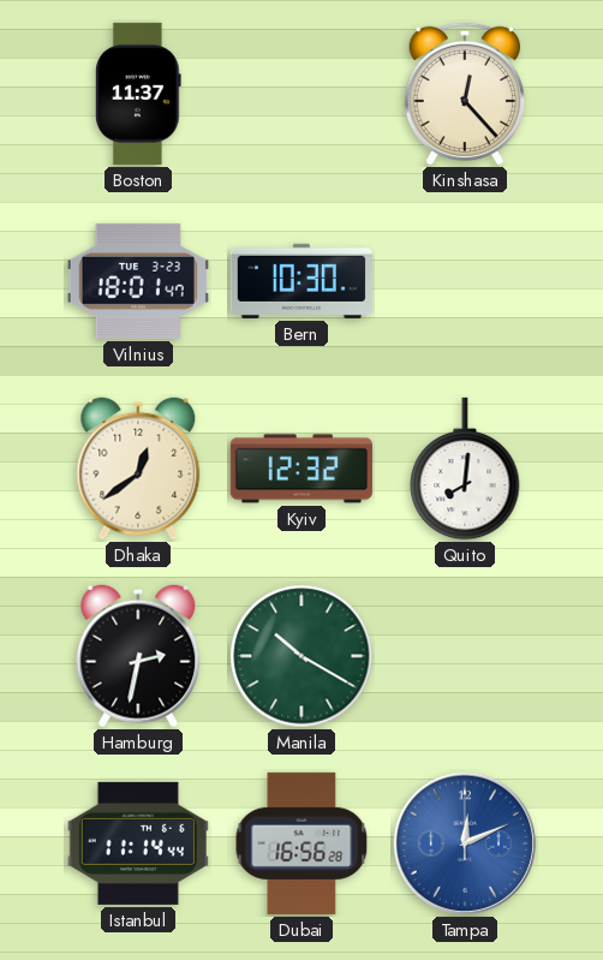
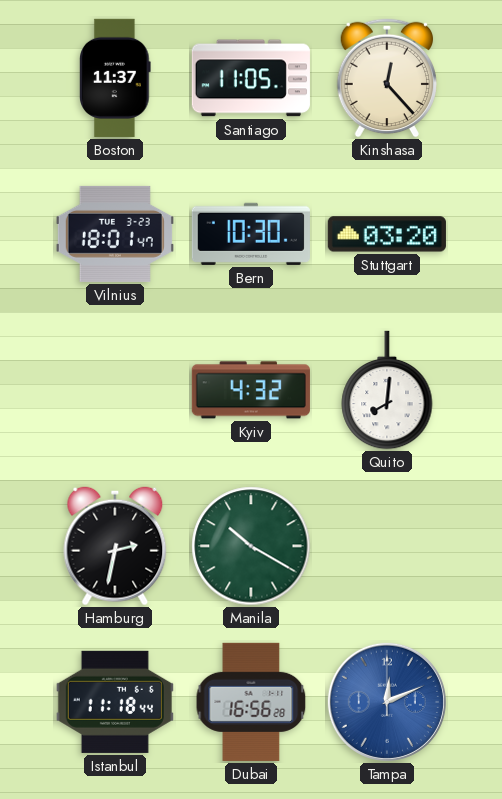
Santiago: none -> 11:05 (251, 78)
Stuttgart: none -> 03:20 (387, 234)
Dhaka: 12:39 -> none (138, 469)
Kyiv: 12:32 -> 4:32 (251, 390)
Istanbul: 11:14 -> 11:18 (115, 702)
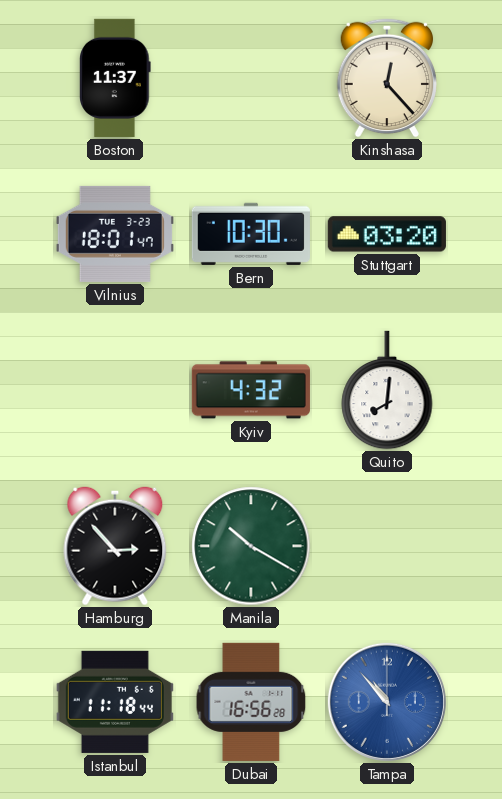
Santiago: 11:05 -> none (251, 78)
Hamburg: 2:32 -> 2:53 (115, 546)
Tampa: 12:11 -> 10:53 (387, 702)
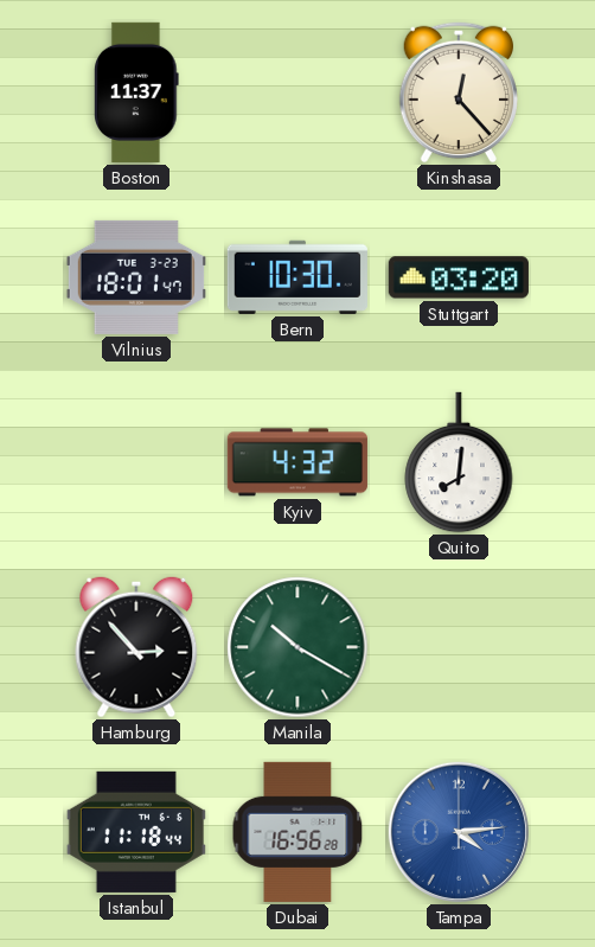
Tampa: 10:53 -> 4:14 (459, 832)
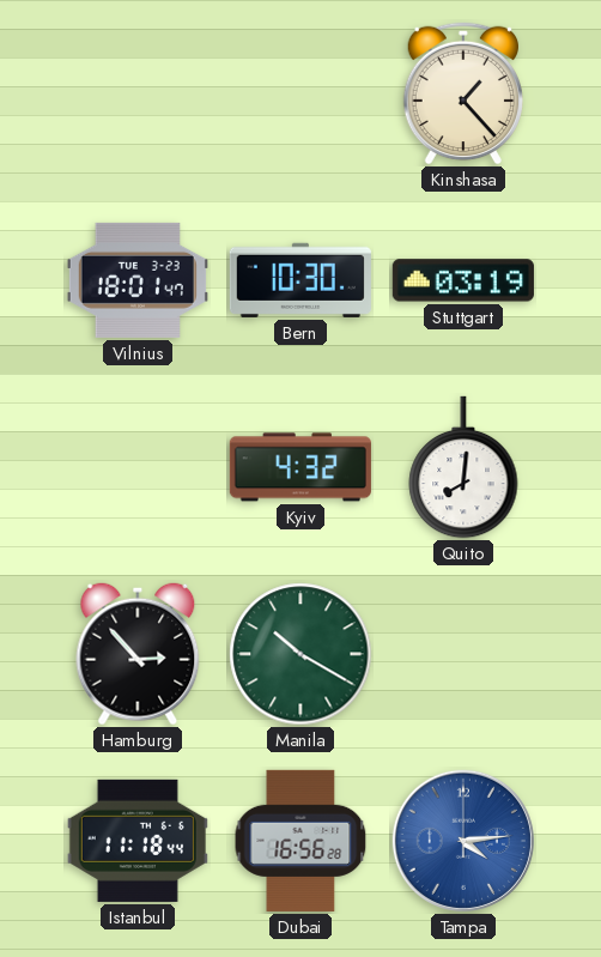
Boston: 11:37 -> none (136, 92)
Kinshasa: 12:23 -> 1:23 (462, 93)
Stuttgart: 03:20 -> 03:19 (463, 280)
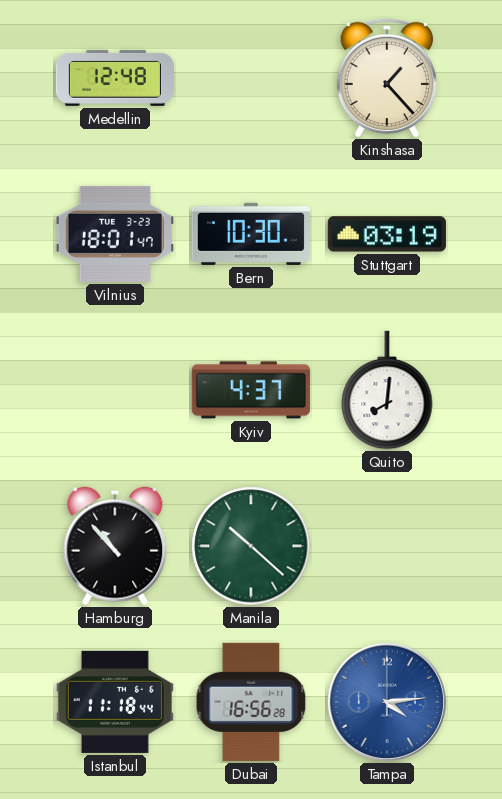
Medellin: none -> 12:48 (115, 78)
Kyiv: 4:32 -> 4:37 (251, 390)
Hamburg: 2:53 -> 10:53 (115, 546)
Manila: 10:20 -> 10:22 (251, 546)
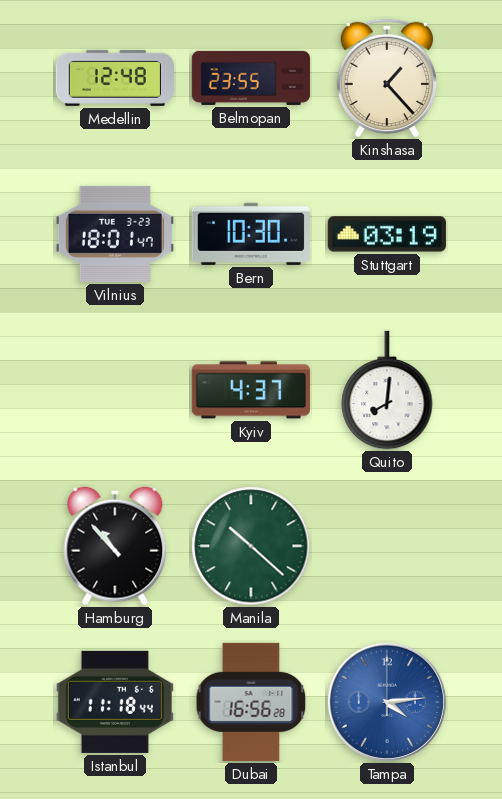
Belmopan: none -> 23:55 (251, 78)
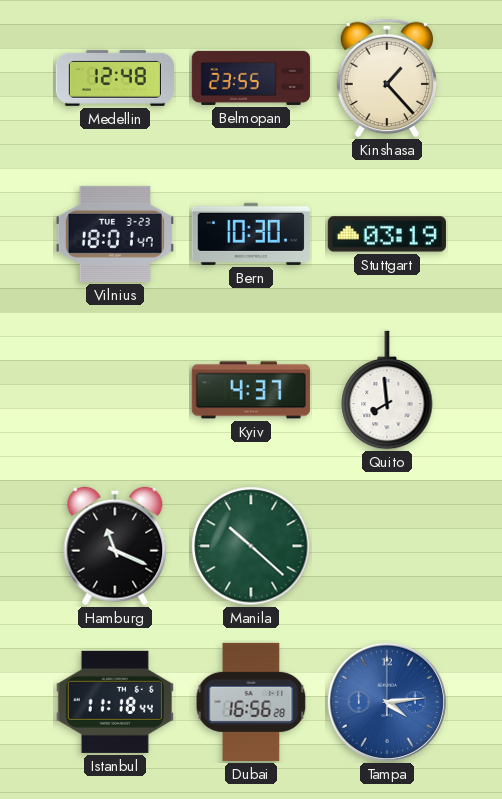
Quito: 8:01 -> 7:59 (387, 390)
Hamburg: 10:53 -> 11:19 (115, 546)
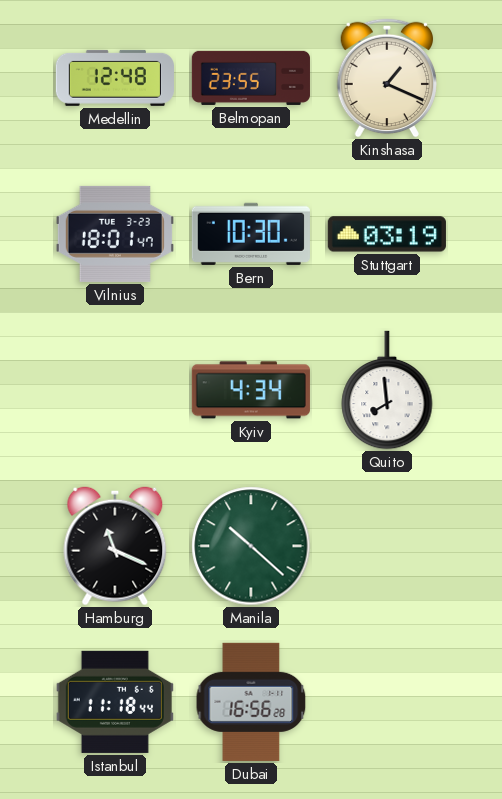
Kinshasa: 1:23 -> 1:19 (386, 78)
Kyiv: 4:37 -> 4:34 (251, 390)
Tampa: 4:14 -> none (387, 702)
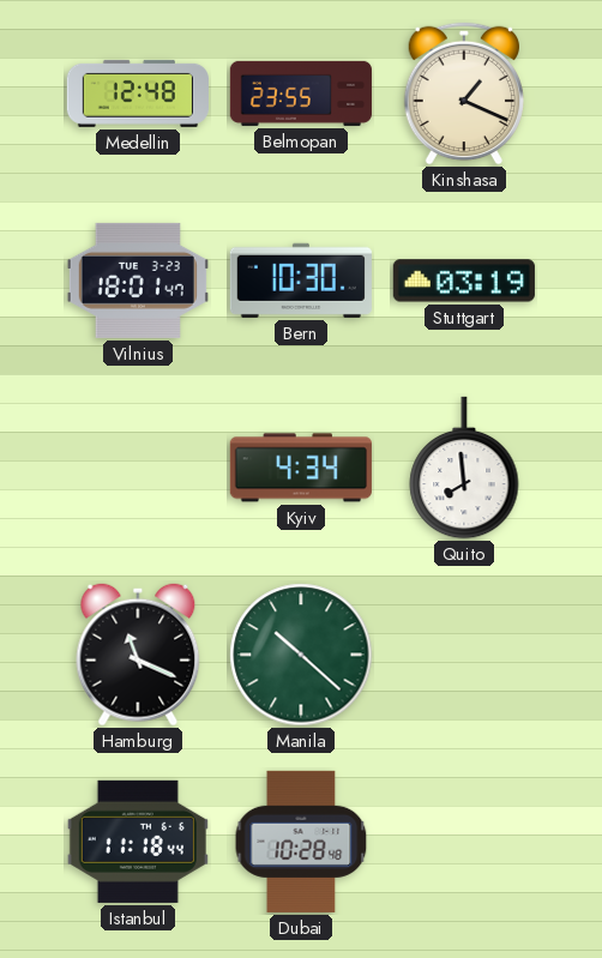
Dubai: 16:56 -> 10:28 (301, 842)
